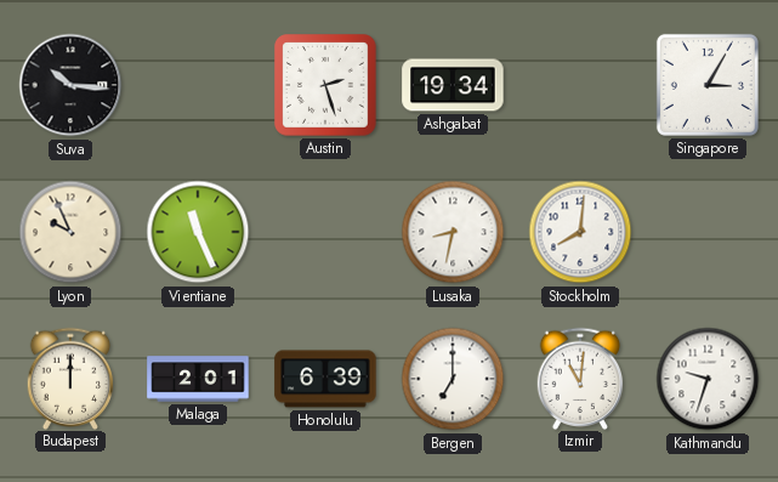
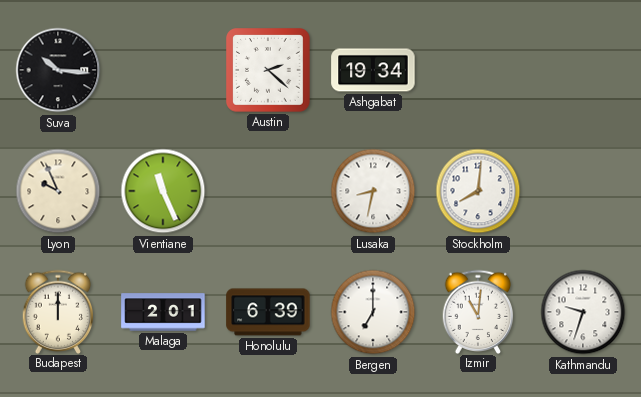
Austin: 2:27 -> 2:22 (269, 71)
Singapore: 3:05 -> none (708, 85)
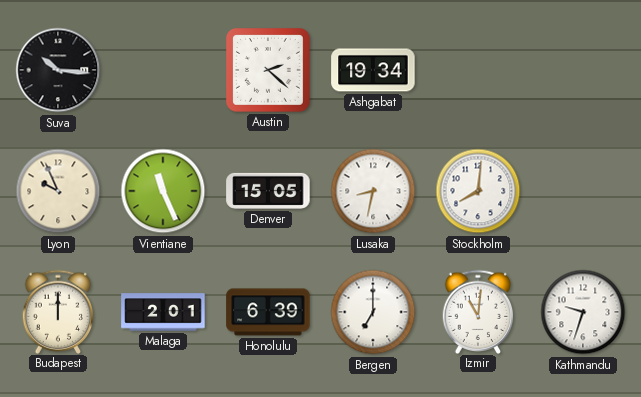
Denver: none -> 15:05 (268, 191)
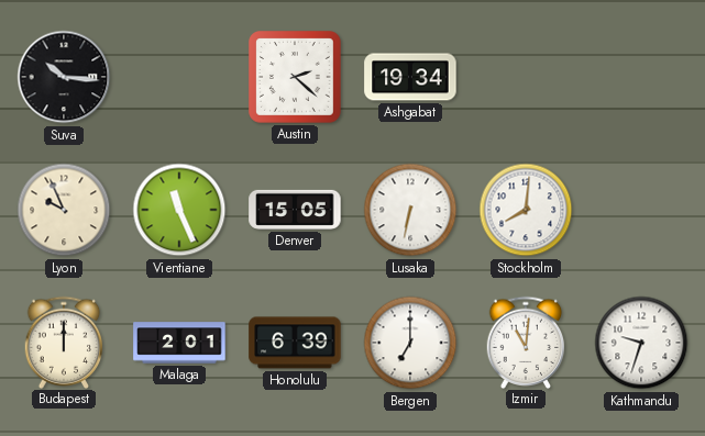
Lusaka: 8:32 -> 6:32 (410, 210)
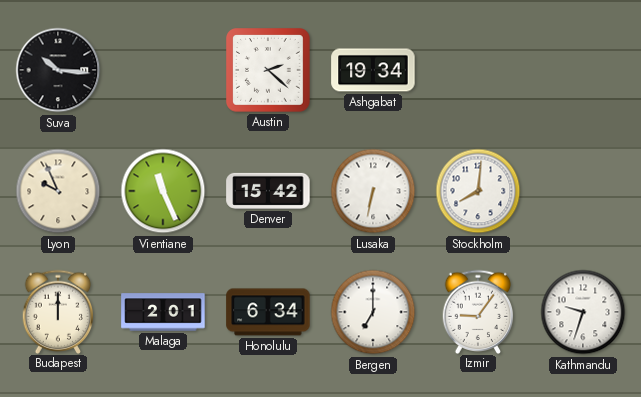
Denver: 15:05 -> 15:42 (268, 191)
Honolulu: 6:39 -> 6:34 (268, 312)
Izmir: 11:01 -> 9:06 (478, 311)
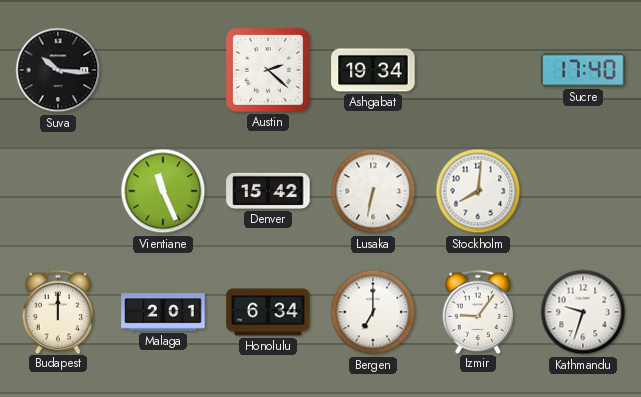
Sucre: none -> 17:40 (583, 70)
Lyon: 9:56 -> none (58, 191)
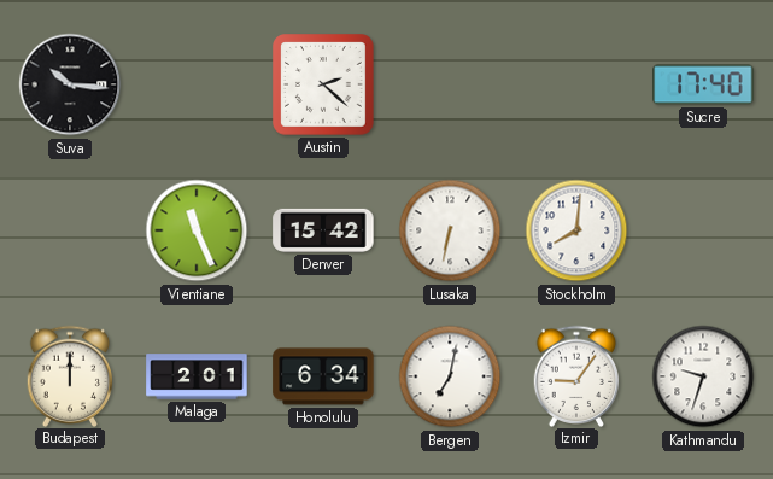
Ashgabat: 19:34 -> none (373, 70)
Bergen: 7:00 -> 7:02 (450, 376)
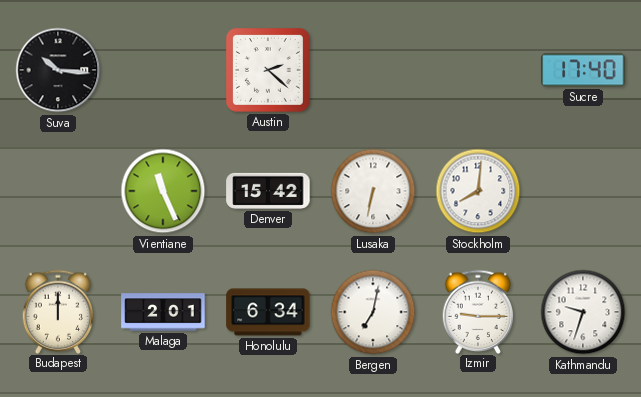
Izmir: 9:06 -> 9:15 (478, 311)
